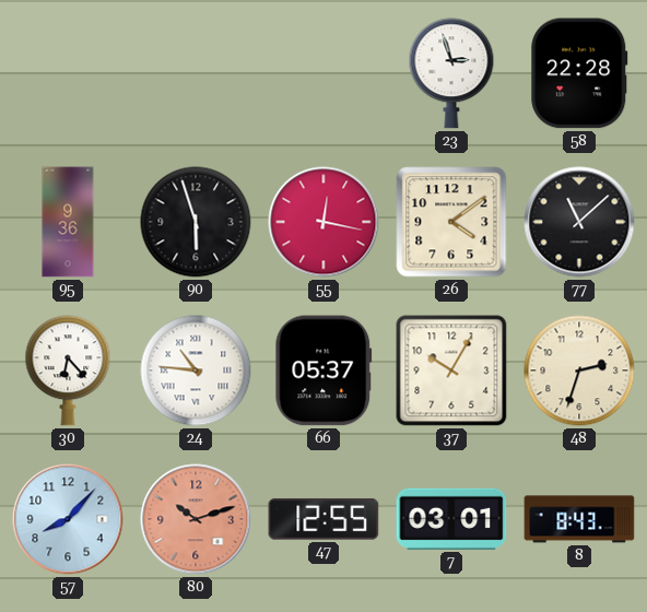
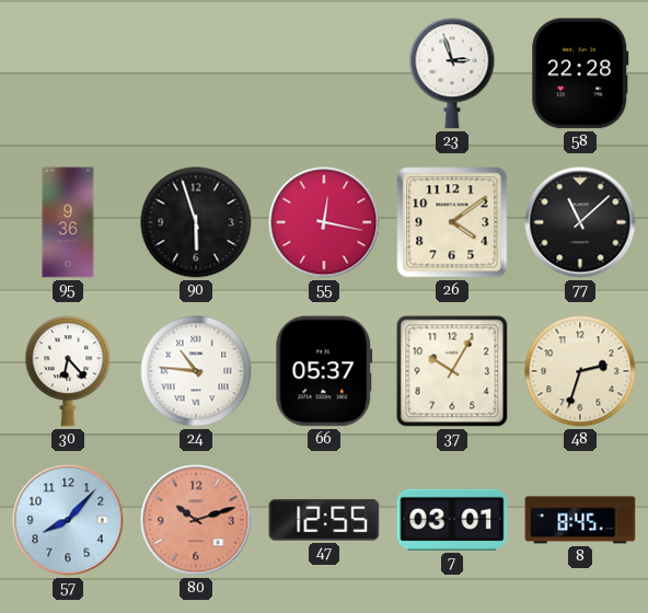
8: 8:43 -> 8:45 (580, 520)
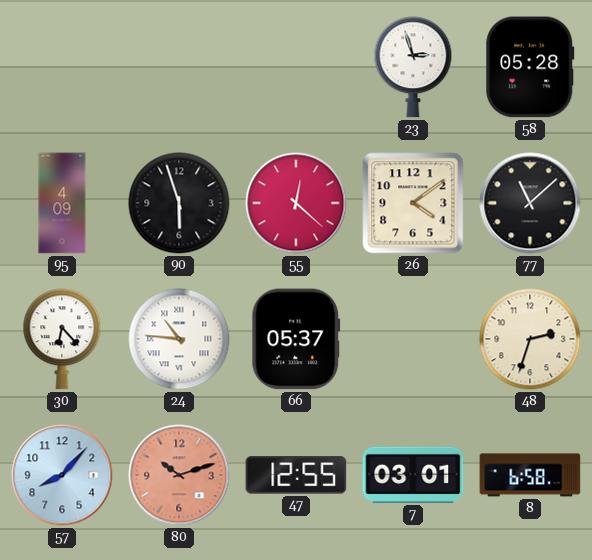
58: 22:28 -> 05:28 (530, 67)
95: 9:36 -> 4:09 (62, 203)
55: 12:17 -> 12:22 (296, 203)
37: 10:05 -> none (452, 371)
8: 8:45 -> 6:58 (530, 475)
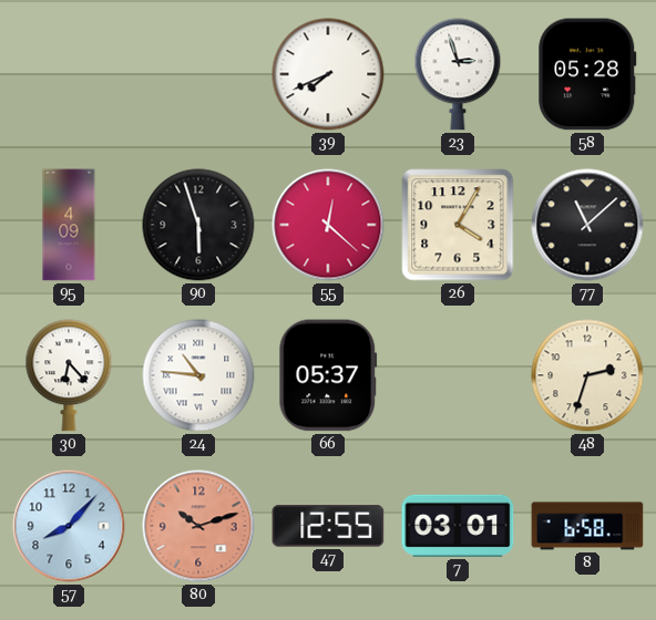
39: none -> 7:41 (328, 74)
26: 4:09 -> 4:05 (458, 225)
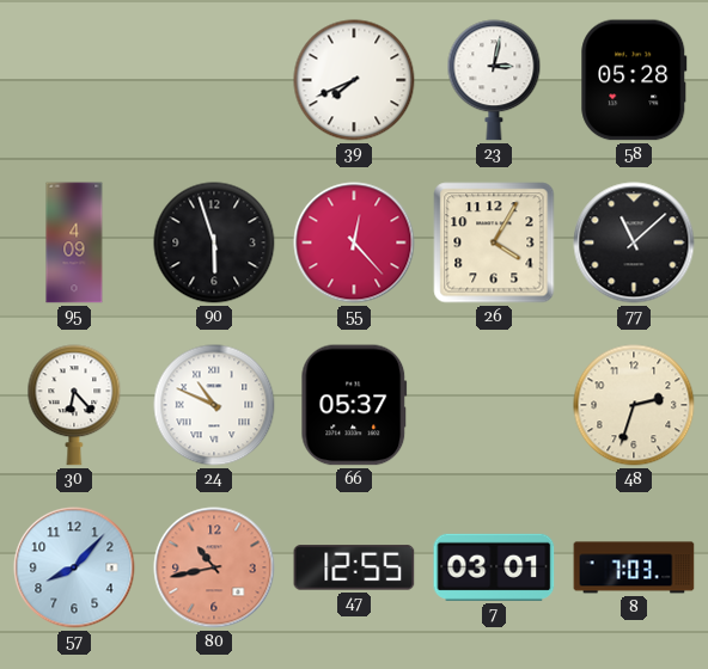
23: 2:57 -> 3:02 (494, 80)
55: 12:22 -> 12:23 (354, 243)
24: 10:46 -> 10:49 (214, 405)
80: 10:12 -> 10:43 (214, 567)
8: 6:58 -> 7:03 (634, 567)
